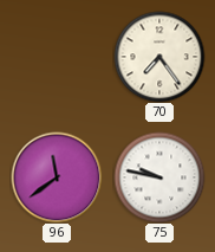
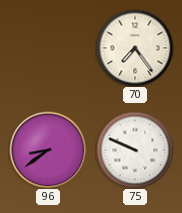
96: 11:39 -> 8:39 (48, 150)
75: 9:47 -> 9:49 (135, 150)
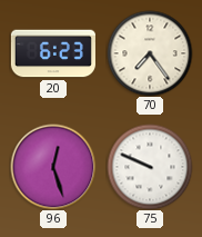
20: none -> 6:23 (53, 53)
96: 8:39 -> 12:27 (53, 167)
